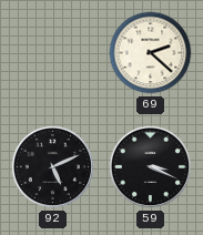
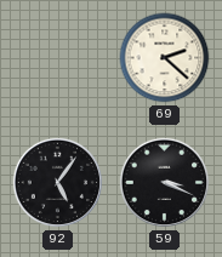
92: 5:11 -> 5:06 (58, 183)
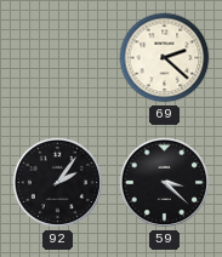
92: 5:06 -> 2:06 (58, 183)
59: 3:19 -> 3:22 (165, 183)
